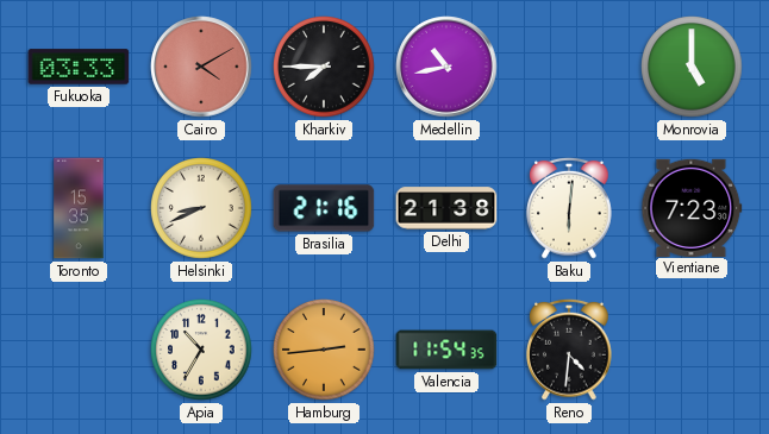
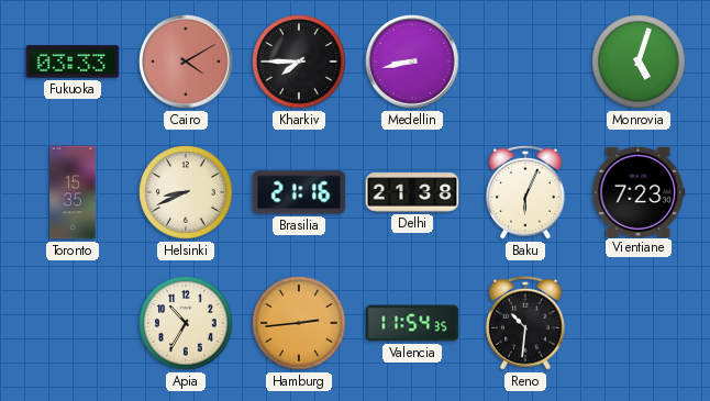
Medellin: 10:43 -> 8:43 (412, 62)
Monrovia: 5:00 -> 5:03 (639, 62)
Baku: 6:01 -> 6:04 (525, 192)
Reno: 4:31 -> 10:31 (525, 323)
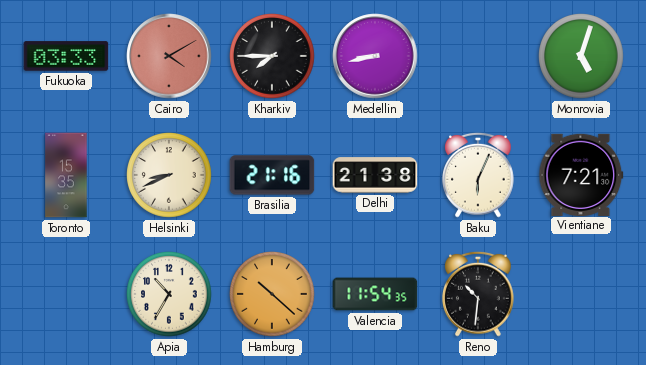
Vientiane: 7:23 -> 7:21 (581, 174)
Hamburg: 2:44 -> 10:22 (272, 294)
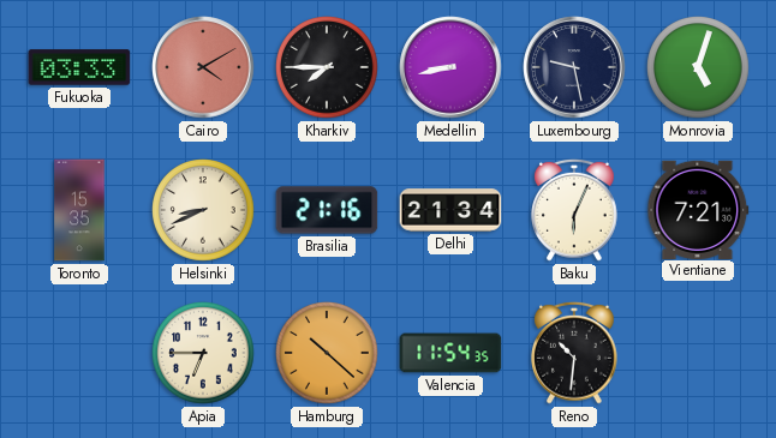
Luxembourg: none -> 9:28 (574, 67)
Delhi: 21:38 -> 21:34 (450, 210)
Apia: 10:35 -> 6:45 (203, 353)
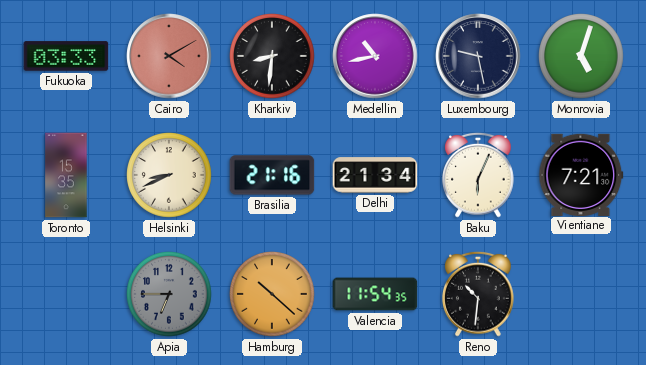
Kharkiv: 7:45 -> 8:31 (272, 56)
Medellin: 8:43 -> 10:43 (375, 56)
Apia dial: cream -> grey (169, 294)
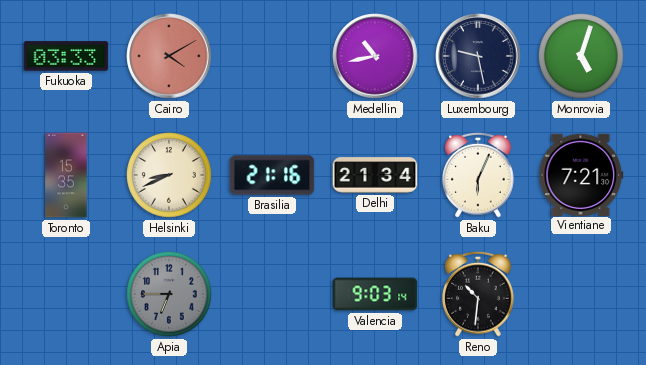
Kharkiv: 8:31 -> none (272, 56)
Hamburg: 10:22 -> none (272, 294)
Valencia: 11:54 -> 9:03 (375, 294)
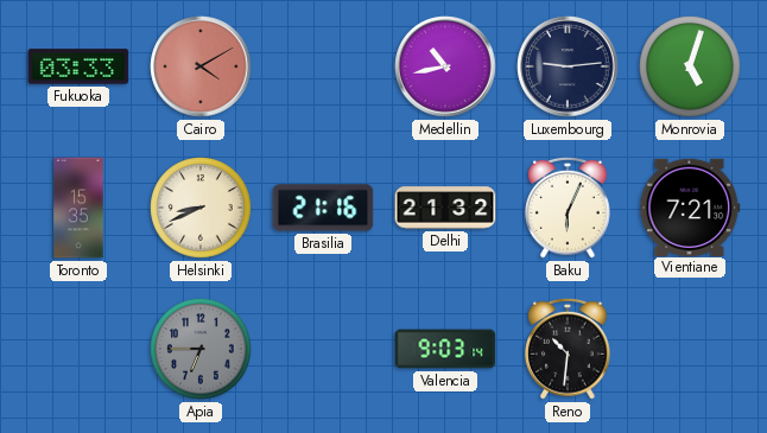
Luxembourg: 9:28 -> 9:14 (568, 66)
Delhi: 21:34 -> 21:32 (445, 208)
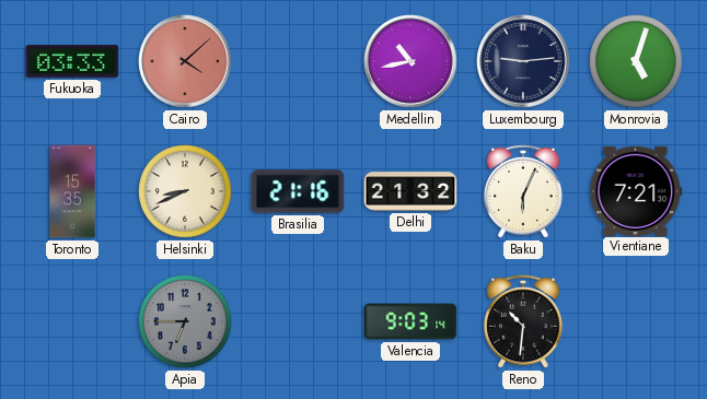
Cairo: 4:10 -> 4:08 (185, 61)
